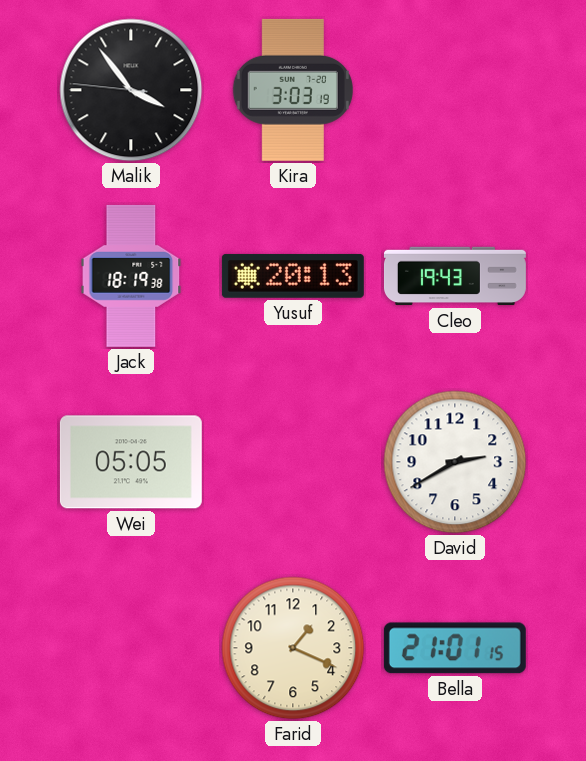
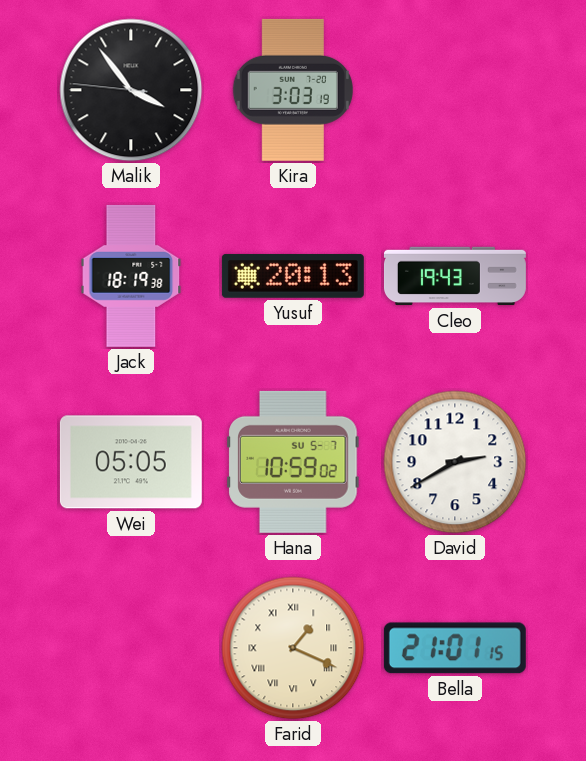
Hana: none -> 10:59 (293, 462)
Farid numerals: Arabic -> Roman (293, 648)
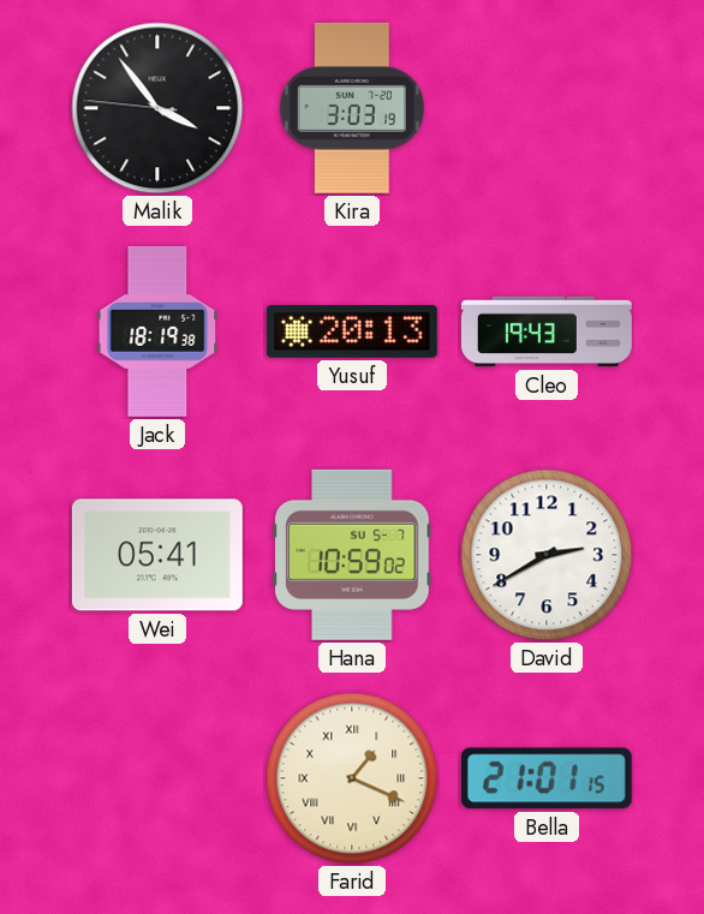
Wei: 05:05 -> 05:41 (157, 555)
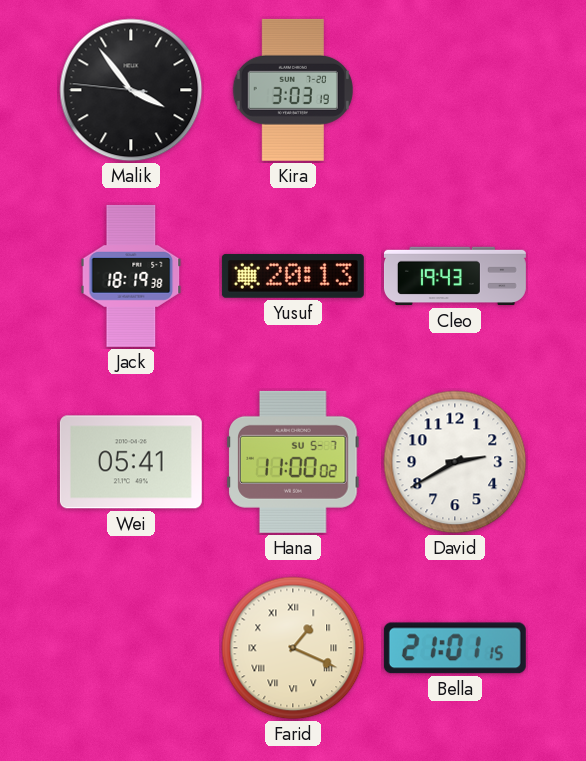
Hana: 10:59 -> 11:00 (293, 462)
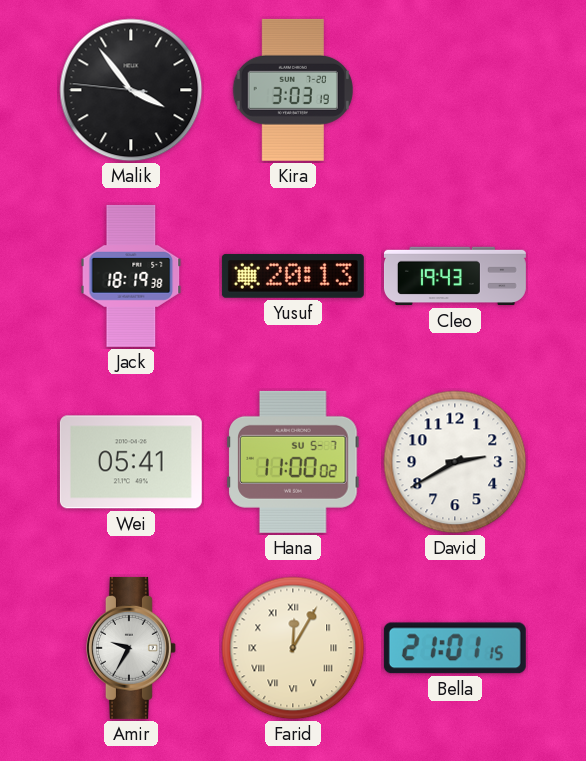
Amir: none -> 9:35 (131, 648)
Farid: 1:19 -> 12:05 (293, 648)
